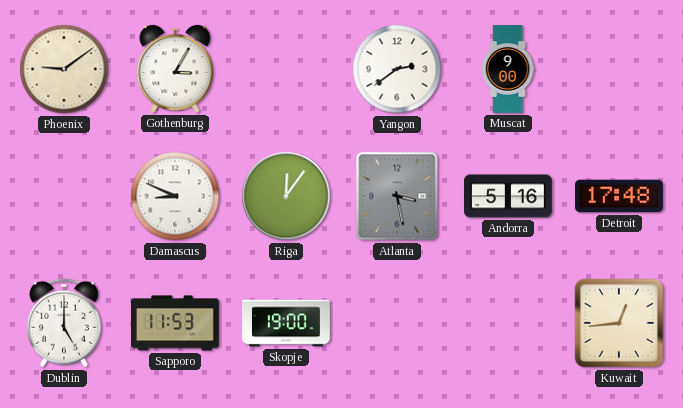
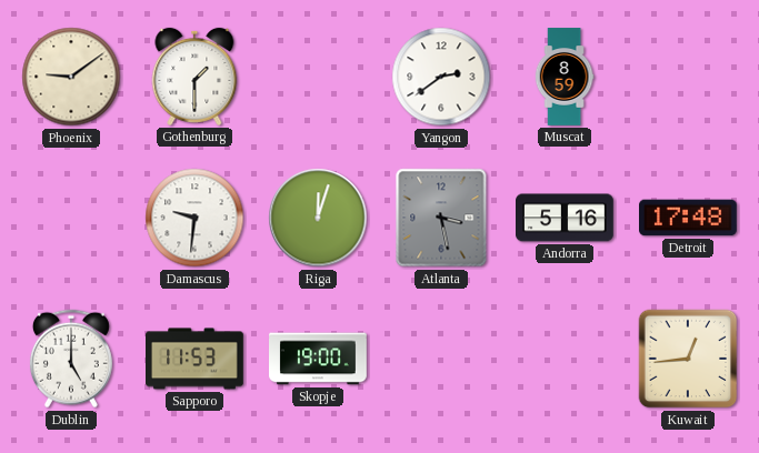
Gothenburg: 3:05 -> 1:30 (194, 77)
Muscat: 9:00 -> 8:59 (565, 77)
Damascus: 8:49 -> 9:31 (194, 218)
Riga: 12:06 -> 12:03 (318, 218)
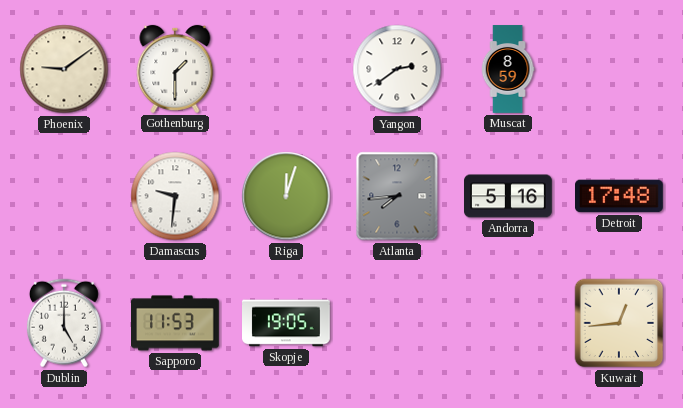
Atlanta: 3:28 -> 7:44 (397, 196)
Skopje: 19:00 -> 19:05 (287, 323)
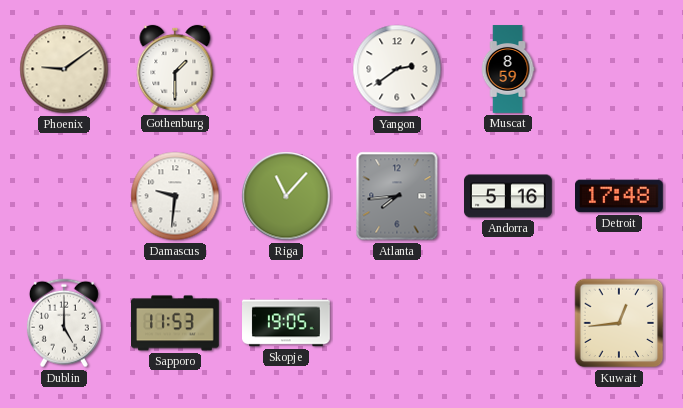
Riga: 12:03 -> 11:07 (286, 196)
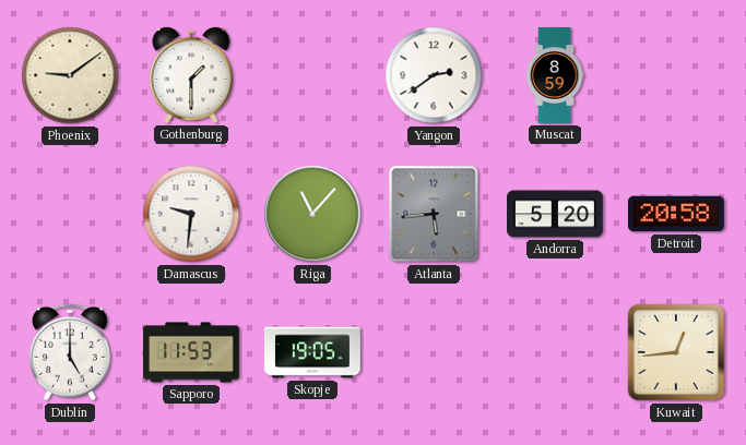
Atlanta: 7:44 -> 5:44 (434, 214)
Andorra: 5:16 -> 5:20 (556, 214)
Detroit: 17:48 -> 20:58 (677, 214)
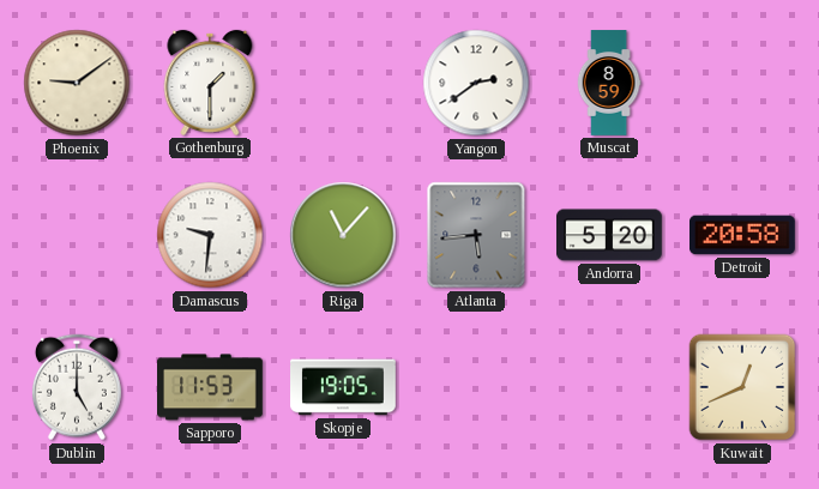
Kuwait: 12:44 -> 12:41 (742, 387)
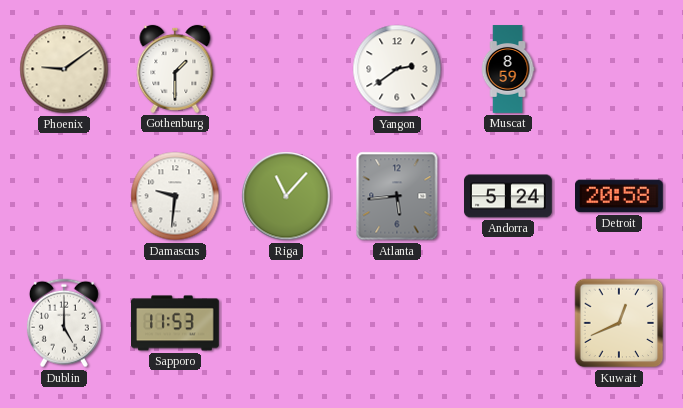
Andorra: 5:20 -> 5:24 (509, 196)
Skopje: 19:05 -> none (344, 387)
